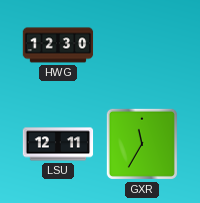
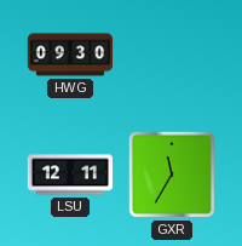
HWG: 12:30 -> 09:30 (70, 55)
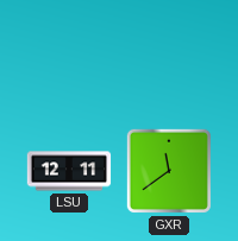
HWG: 09:30 -> none (70, 55)
GXR: 11:35 -> 11:39 (169, 171)
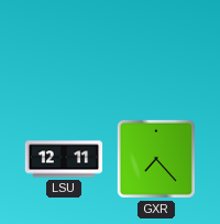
GXR: 11:39 -> 7:23 (156, 159)
